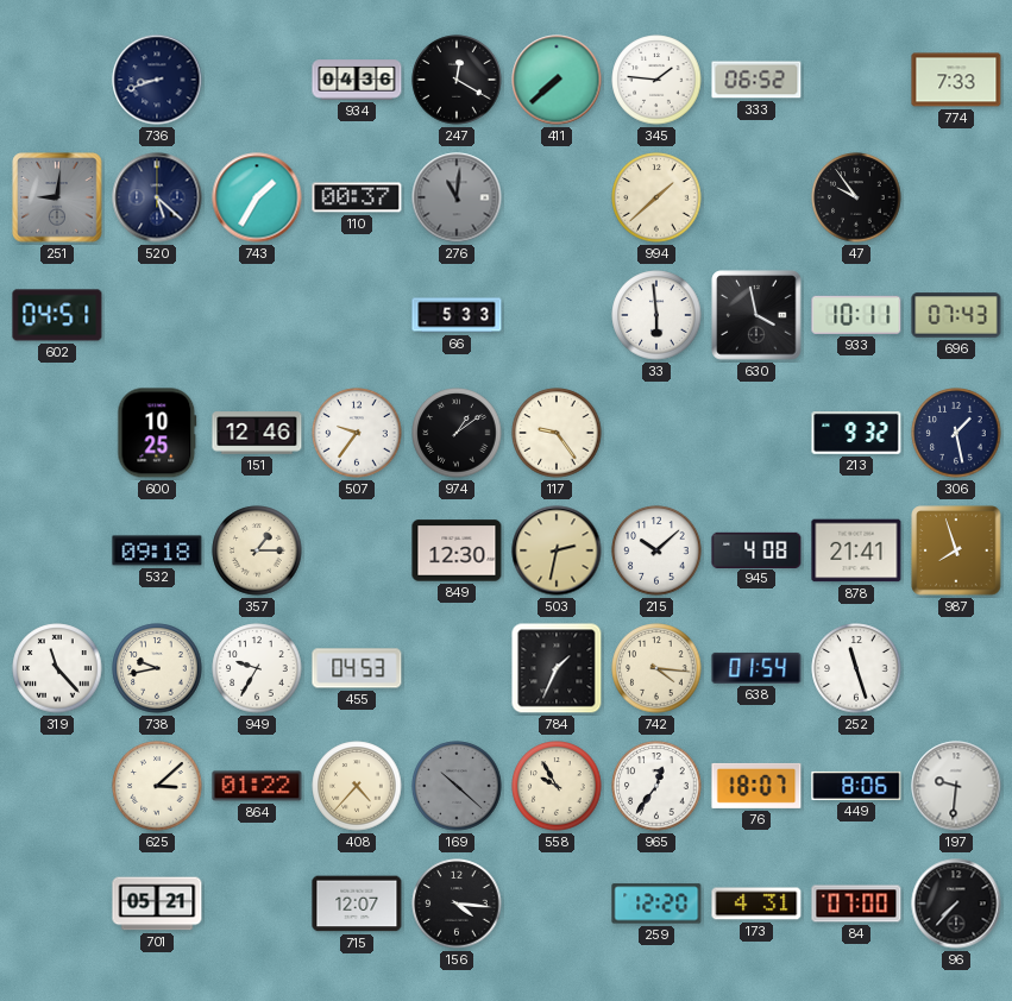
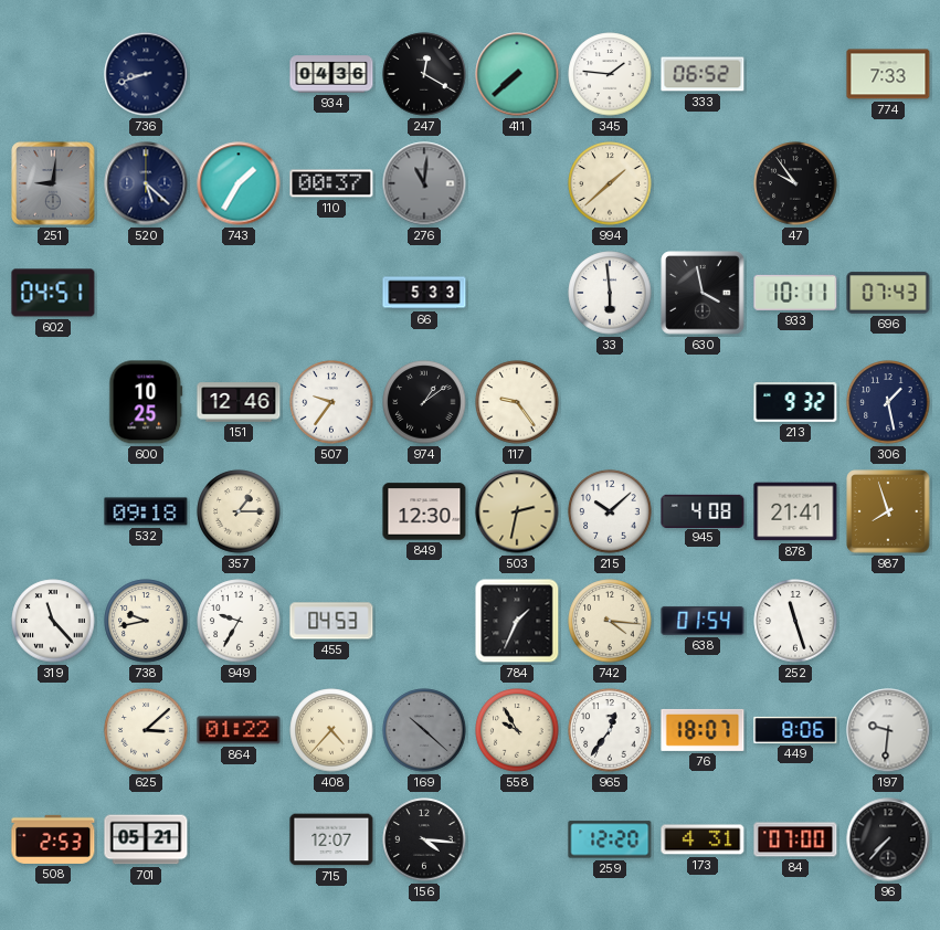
508: none -> 2:53 (53, 839)
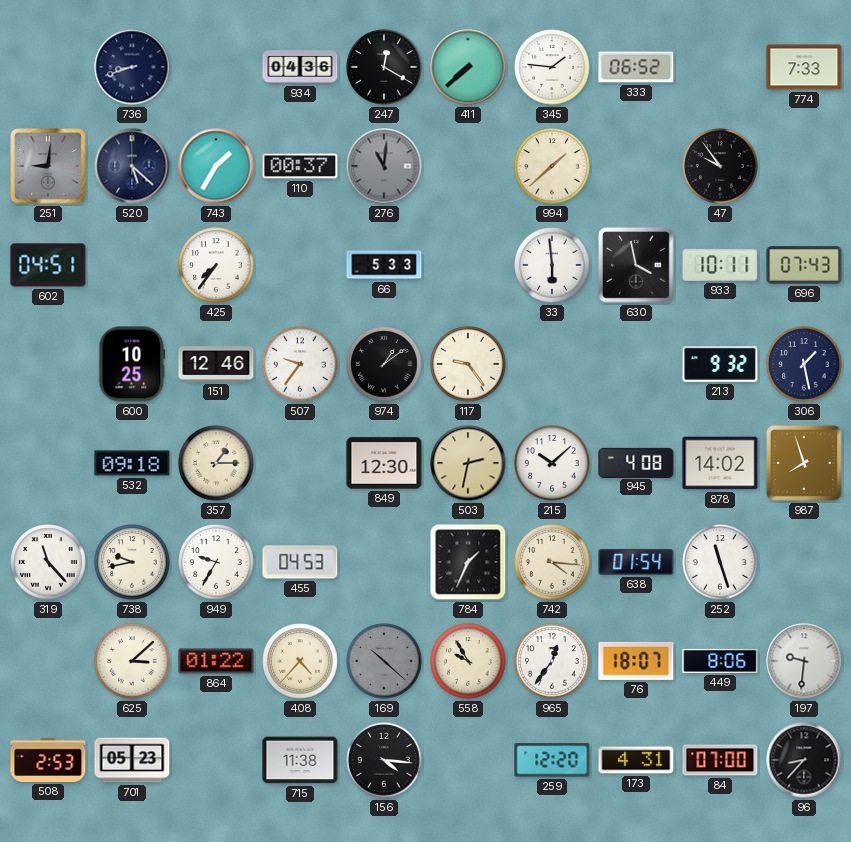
425: none -> 7:36 (216, 265)
878: 21:41 -> 14:02 (720, 463)
701: 05:21 -> 05:23 (132, 760)
715: 12:07 -> 11:38 (300, 760)
96: 7:37 -> 8:37 (804, 760)
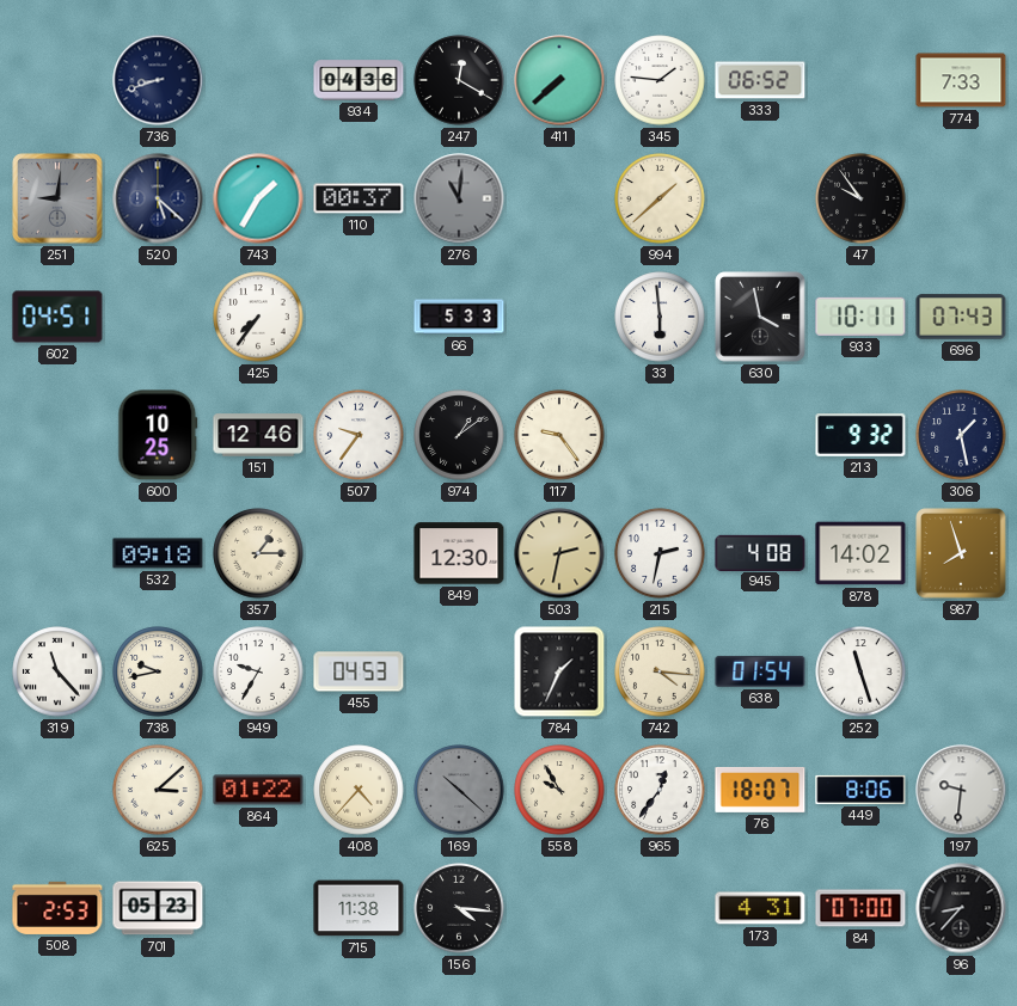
215: 10:08 -> 2:32 (660, 553)
259: 12:20 -> none (552, 760)
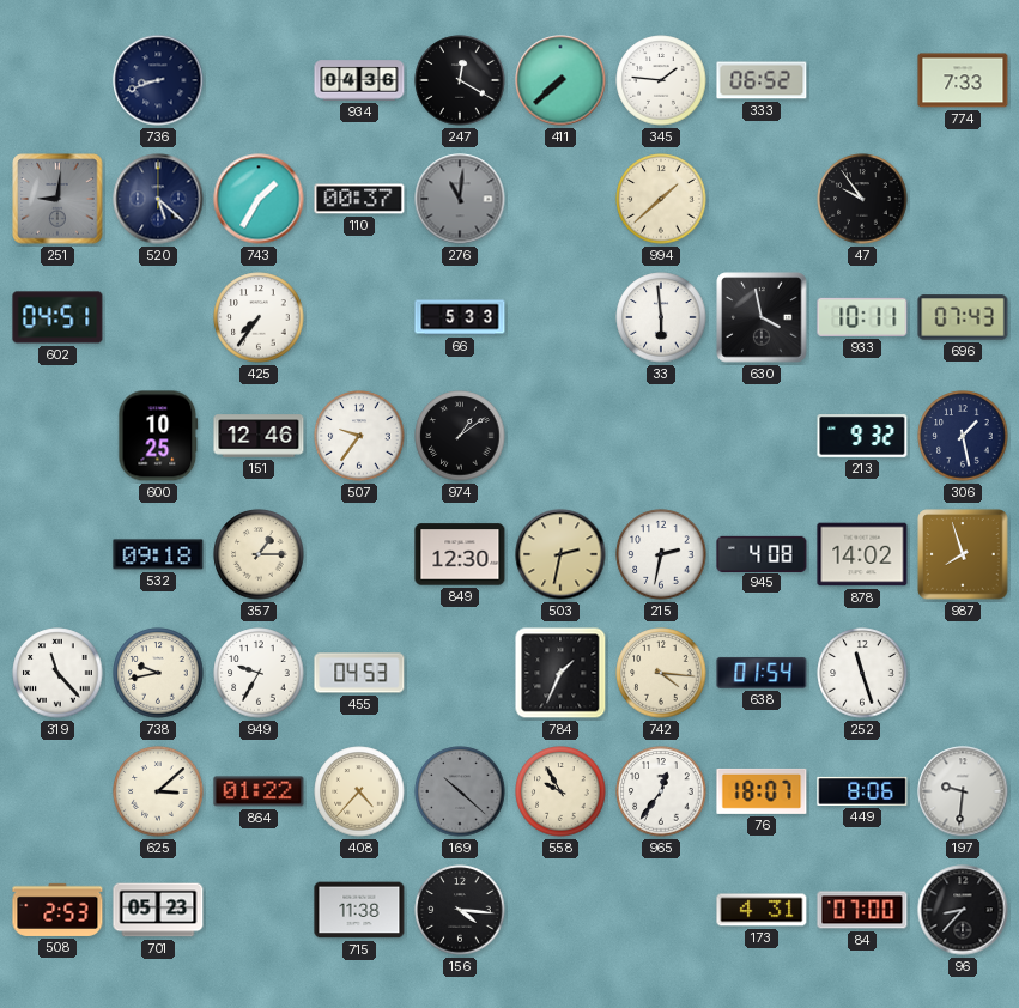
117: 9:24 -> none (559, 435)
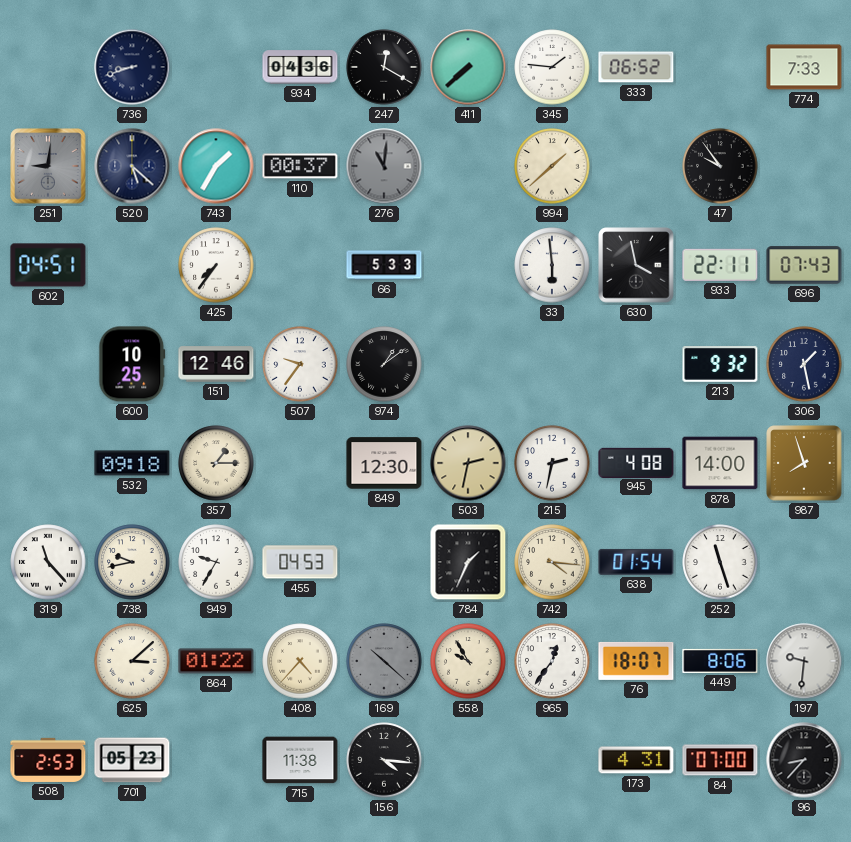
933: 10:11 -> 22:11 (720, 265)
878: 14:02 -> 14:00 (720, 463)
